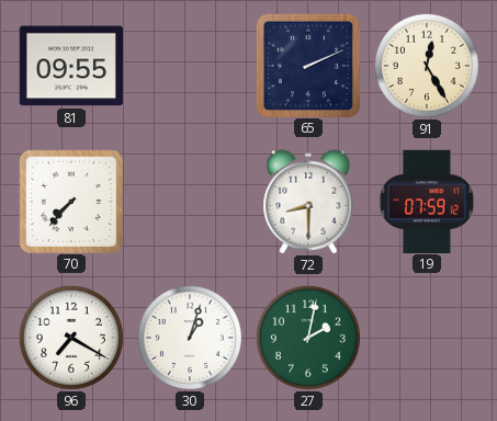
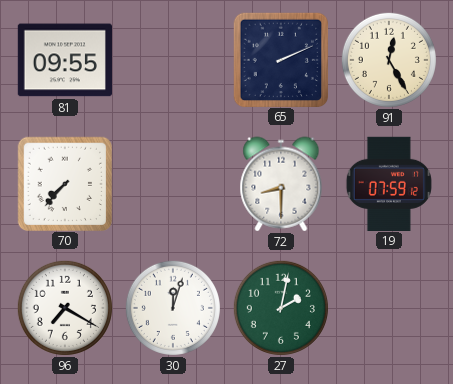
30: 1:03 -> 12:03 (173, 308)
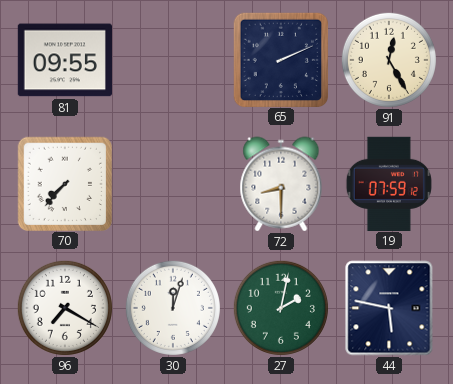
44: none -> 5:47 (389, 308)
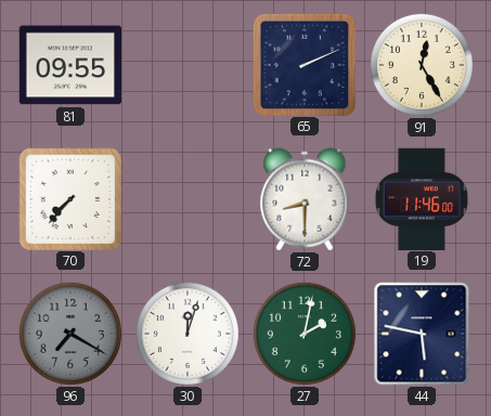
19: 07:59 -> 11:46 (422, 198)
96 dial: white -> grey (70, 334)
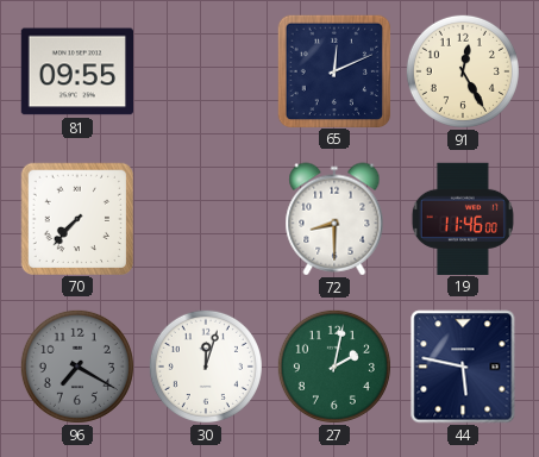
65: 2:11 -> 12:11 (333, 70)
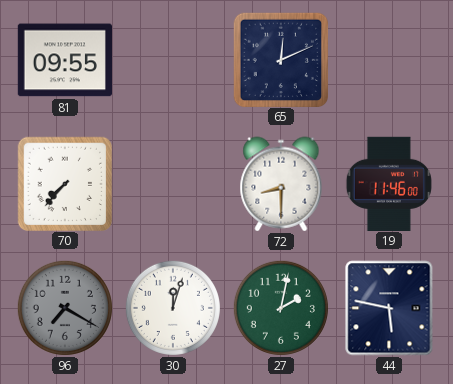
91: 12:25 -> none (463, 71)
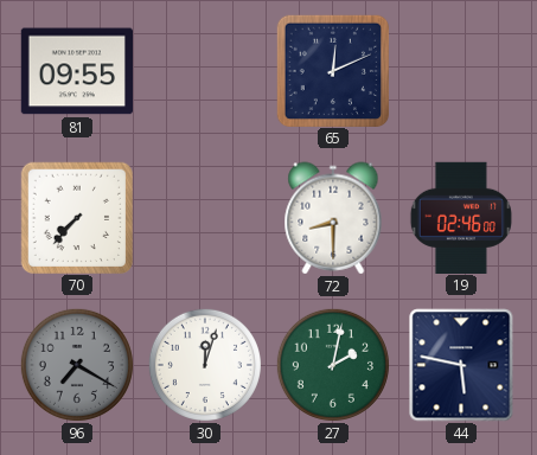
19: 11:46 -> 02:46 (461, 217)
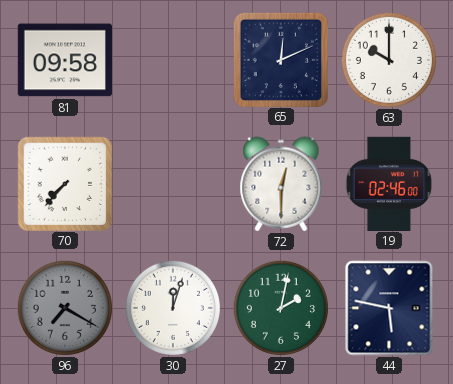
81: 09:55 -> 09:58 (64, 60)
63: none -> 10:00 (389, 60)
72: 8:30 -> 12:30 (281, 184)
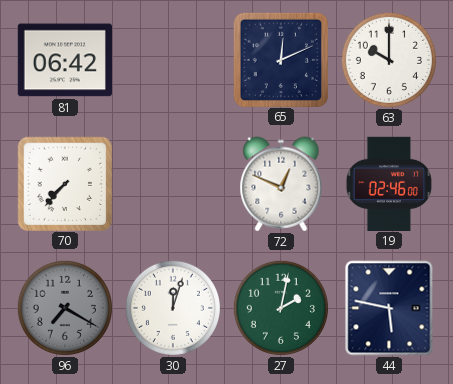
81: 09:58 -> 06:42 (64, 60)
72: 12:30 -> 12:49 (281, 184)
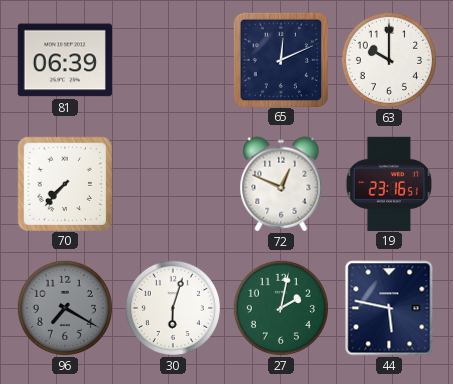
81: 06:42 -> 06:39 (64, 60)
19: 02:46 -> 23:16 (389, 183)
30: 12:03 -> 6:03 (173, 308)
